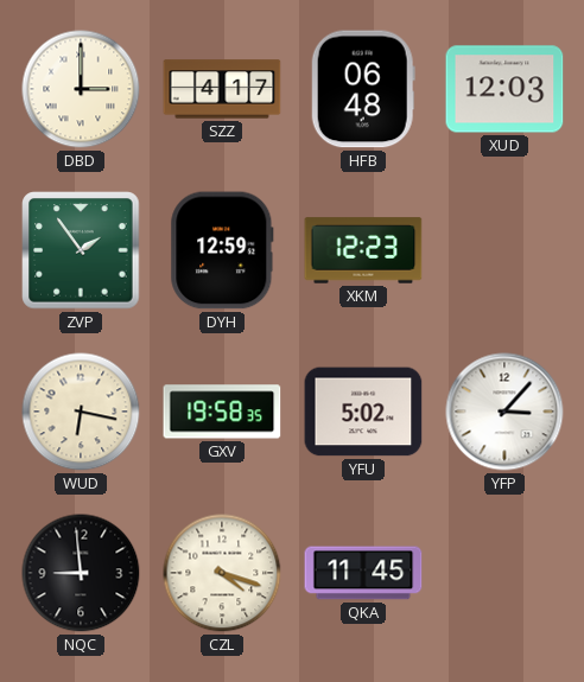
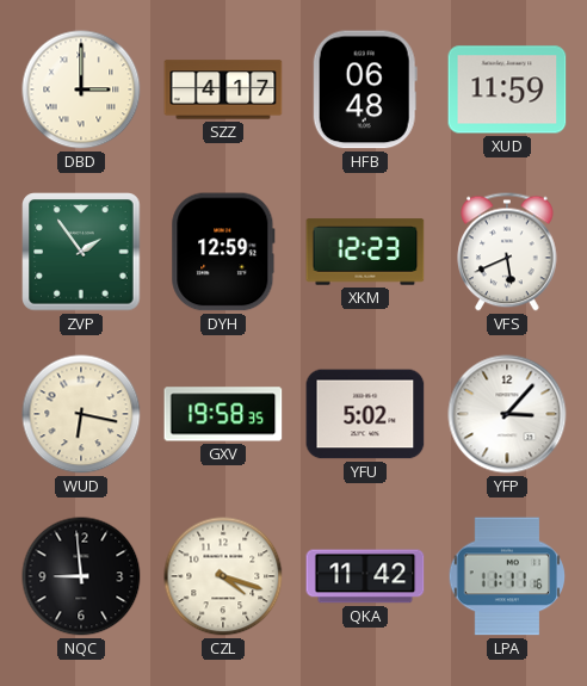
XUD: 12:03 -> 11:59 (507, 89)
VFS: none -> 5:41 (507, 252)
QKA: 11:45 -> 11:42 (365, 576)
LPA: none -> 11:11 (507, 576)
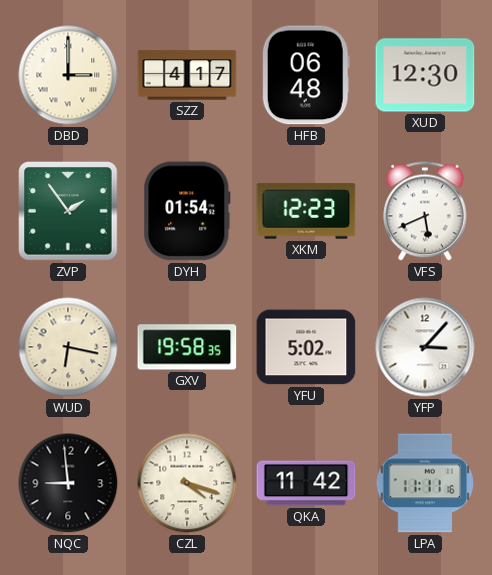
XUD: 11:59 -> 12:30 (425, 75)
DYH: 12:59 -> 01:54 (187, 211)
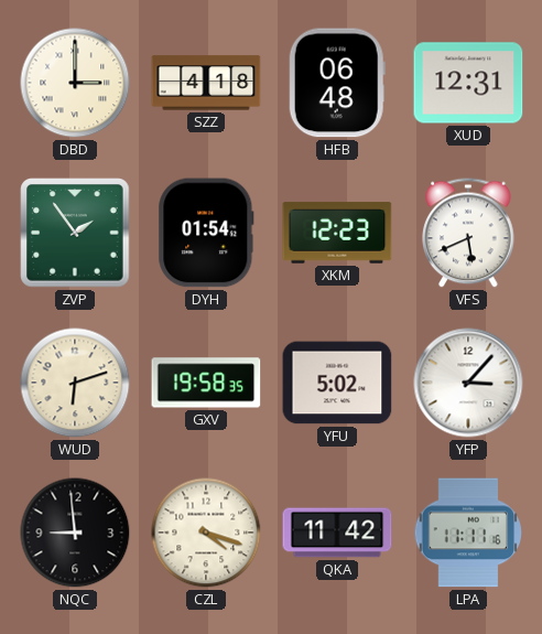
SZZ: 4:17 -> 4:18 (206, 83)
XUD: 12:30 -> 12:31 (468, 83)
WUD: 6:17 -> 6:12 (75, 383)
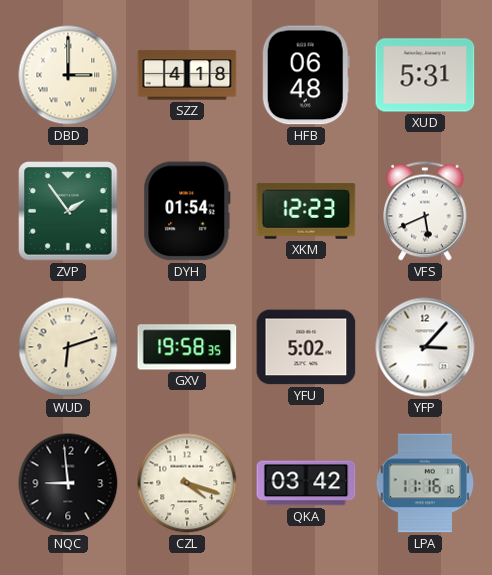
XUD: 12:31 -> 5:31 (425, 75)
QKA: 11:42 -> 03:42 (306, 483)
LPA: 11:11 -> 11:16 (425, 483)
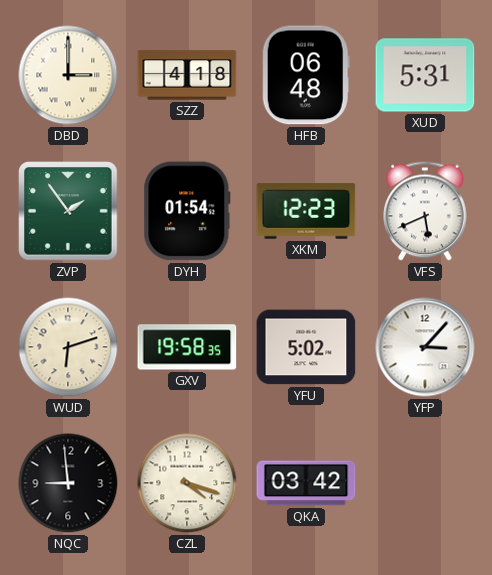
LPA: 11:16 -> none (425, 483)
